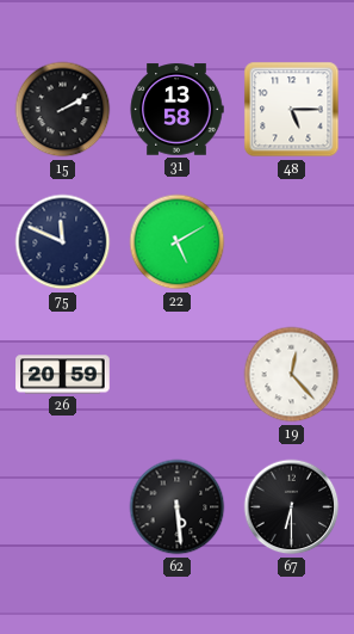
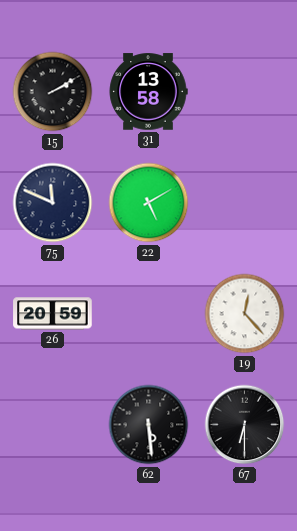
48: 5:15 -> none (292, 110)
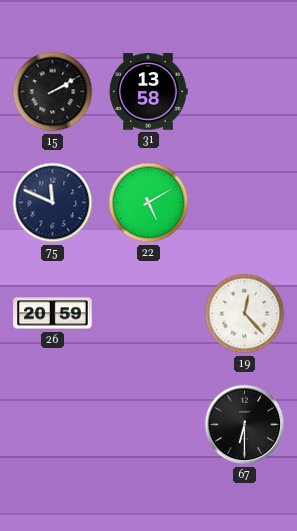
62: 5:29 -> none (149, 425)
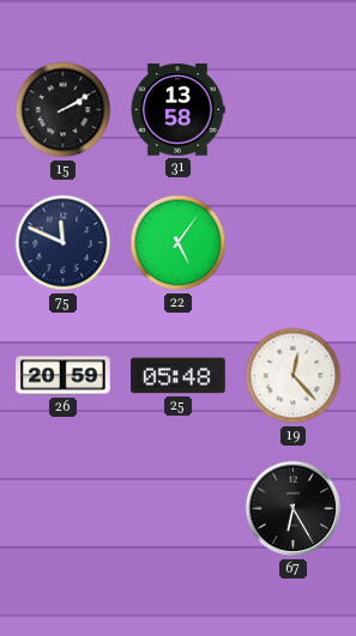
22: 5:10 -> 5:06 (179, 243)
25: none -> 05:48 (179, 376)
67: 6:30 -> 6:25 (294, 509)
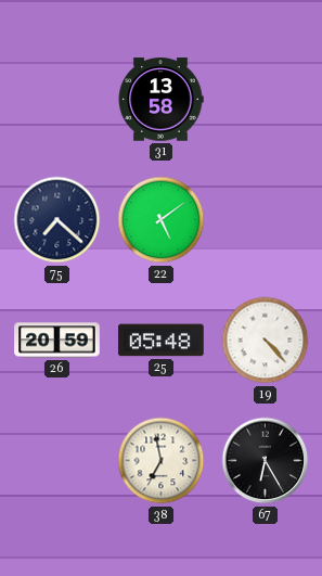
15: 2:10 -> none (64, 110)
75: 11:49 -> 7:22 (57, 220)
22: 5:06 -> 5:09 (162, 220)
19: 12:23 -> 4:23 (266, 341)
38: none -> 6:58 (162, 461)
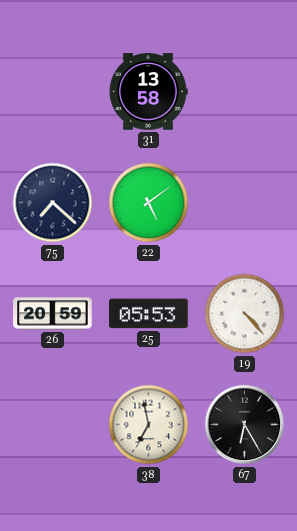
25: 05:48 -> 05:53 (149, 314)
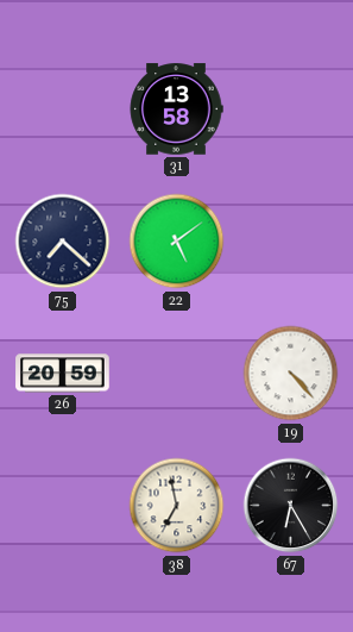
25: 05:53 -> none (149, 314)
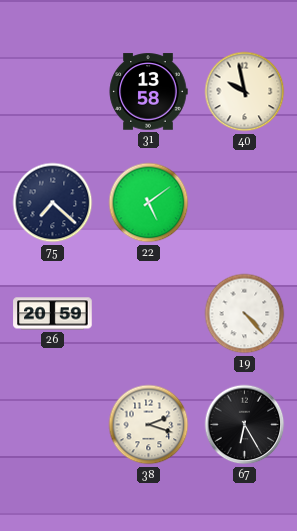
40: none -> 9:58 (245, 92)
38: 6:58 -> 2:18 (149, 425)
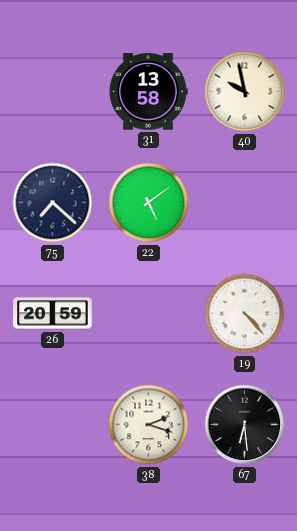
67: 6:25 -> 6:29 (245, 425)
